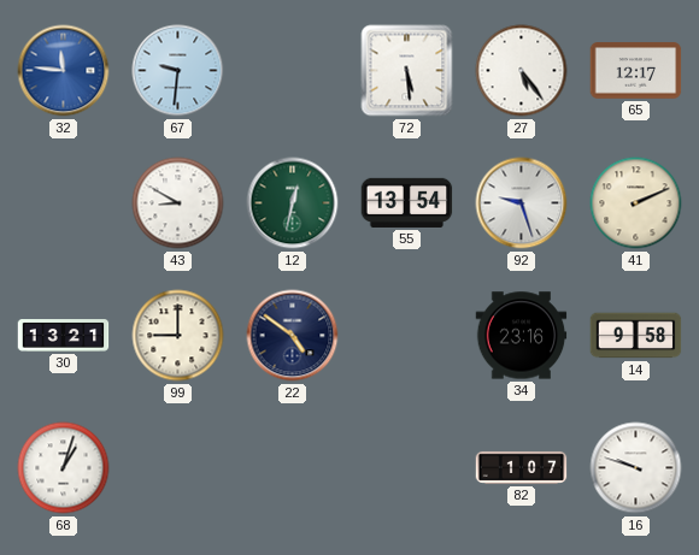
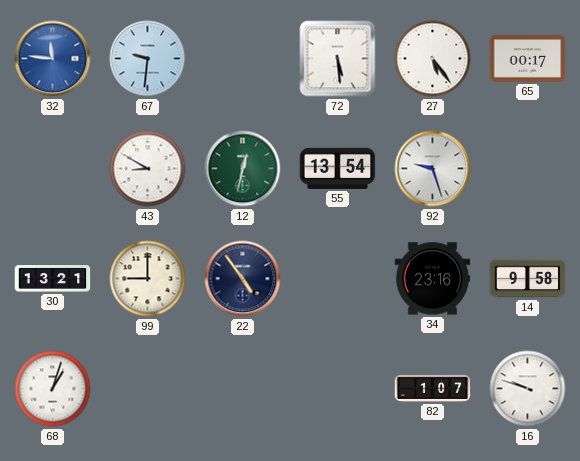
65: 12:17 -> 00:17 (528, 59)
41: 2:11 -> none (636, 203)
22: 4:51 -> 4:54 (243, 279)
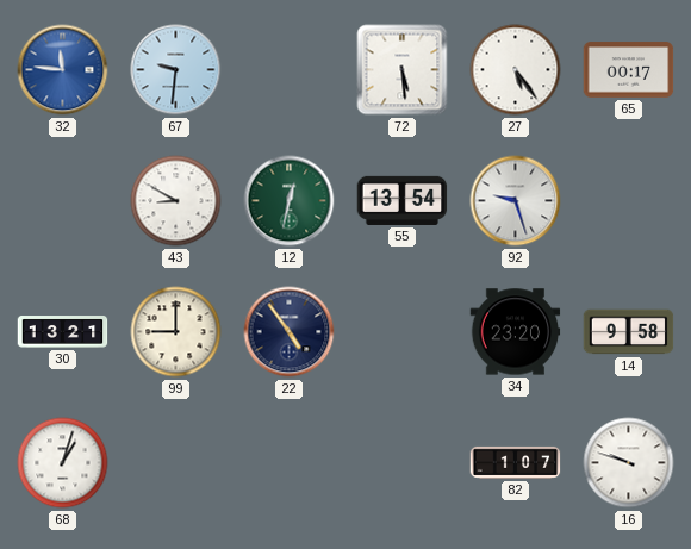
34: 23:16 -> 23:20 (516, 332)
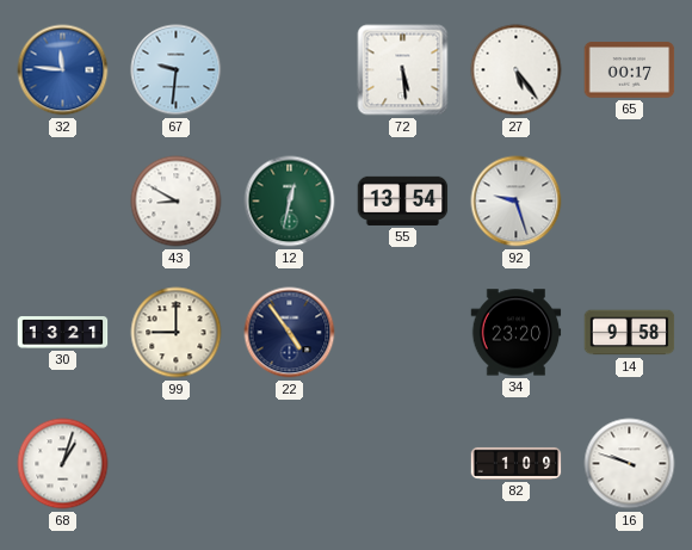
82: 1:07 -> 1:09 (517, 463)
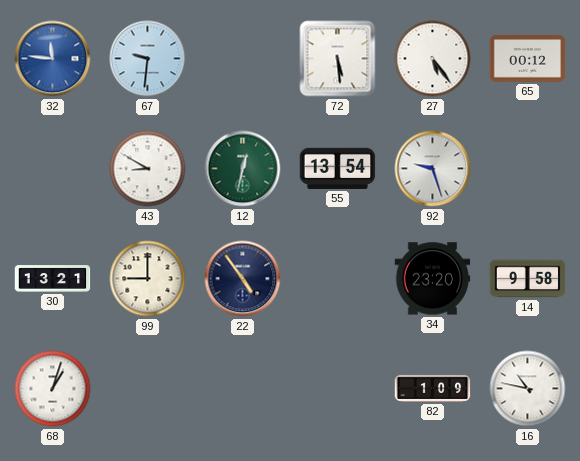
65: 00:17 -> 00:12 (528, 59)
16: 9:48 -> 10:47 (528, 389)
